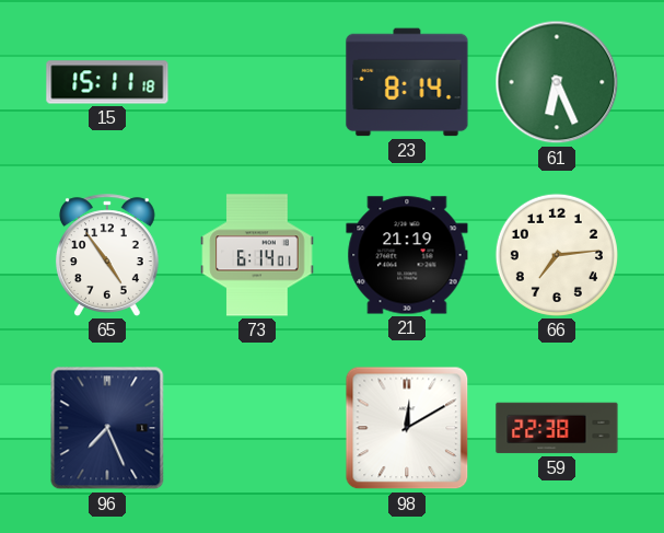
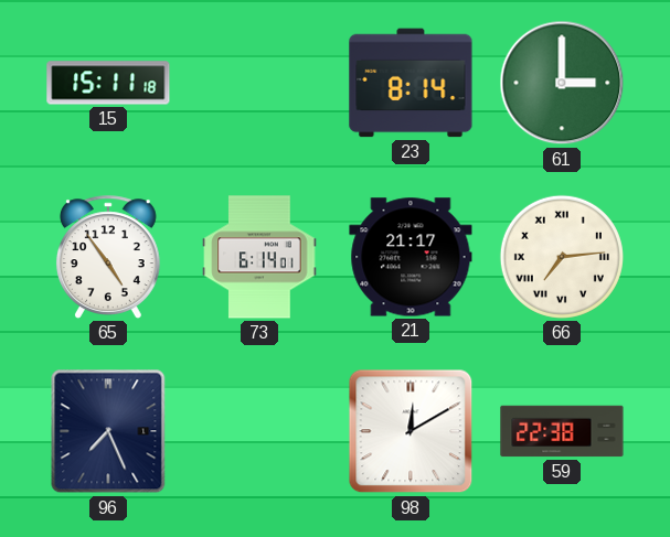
61: 6:26 -> 3:00 (562, 83)
21: 21:19 -> 21:17 (411, 257)
66 numerals: Arabic -> Roman (562, 257)
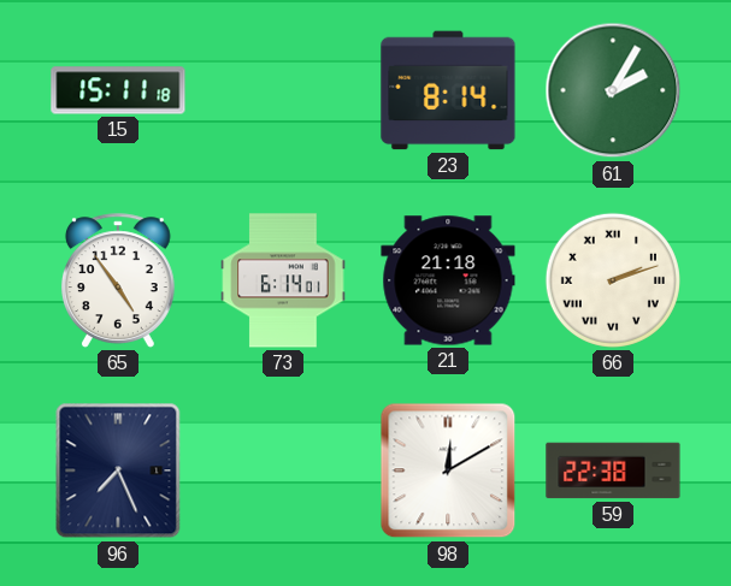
61: 3:00 -> 2:05 (613, 90)
21: 21:17 -> 21:18 (448, 280)
66: 7:14 -> 2:12 (613, 280)
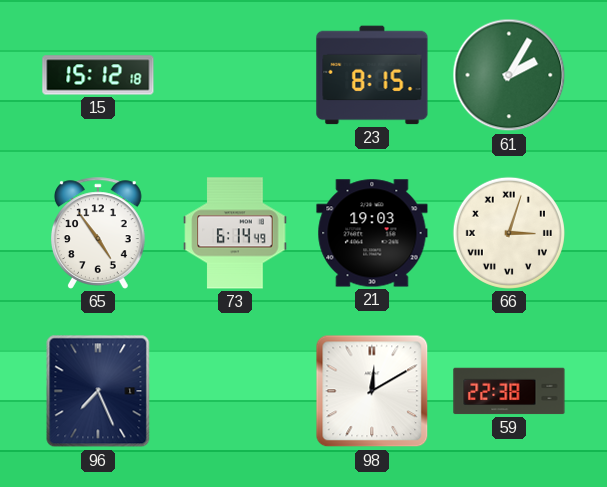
15: 15:11 -> 15:12 (98, 75)
23: 8:14 -> 8:15 (372, 75)
73: 6:14:01 -> 6:14:49 (235, 233)
21: 21:18 -> 19:03 (372, 233)
66: 2:12 -> 3:03 (509, 233)
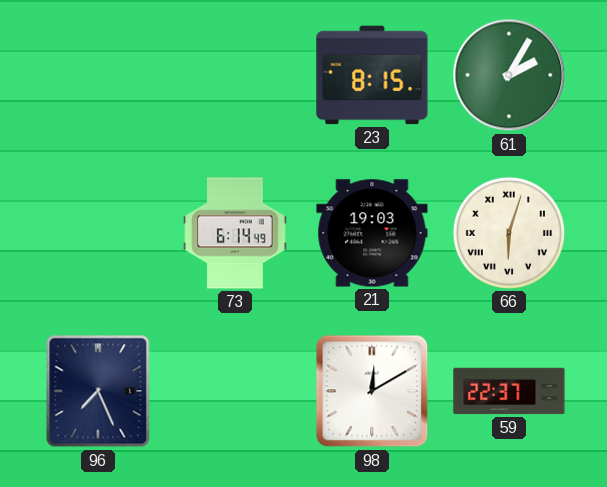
15: 15:12 -> none (98, 75)
65: 4:54 -> none (98, 233)
66: 3:03 -> 6:03 (509, 233)
59: 22:38 -> 22:37 (509, 391)
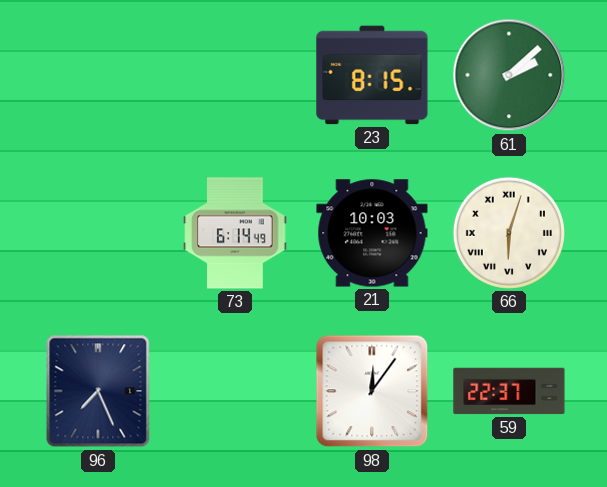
61: 2:05 -> 2:08 (509, 75)
21: 19:03 -> 10:03 (372, 233)
98: 12:10 -> 12:06 (372, 391)
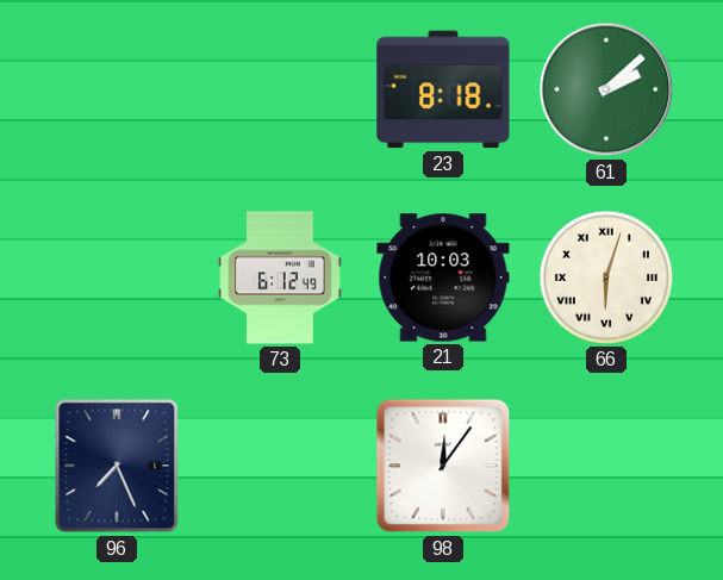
23: 8:15 -> 8:18 (443, 89)
73: 6:14 -> 6:12 (280, 277)
59: 22:37 -> none (509, 391)
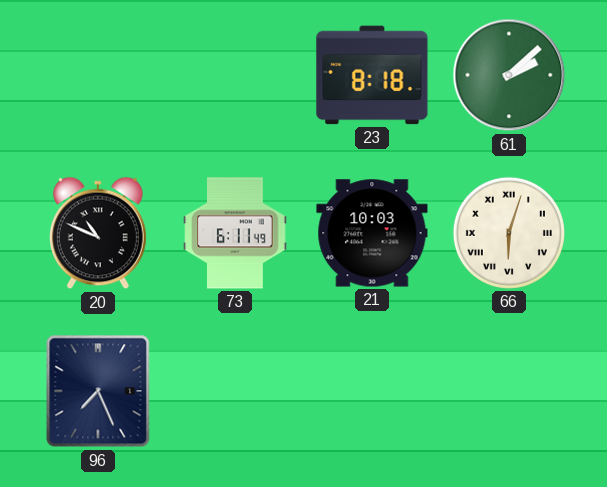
20: none -> 10:49 (98, 233)
73: 6:12 -> 6:11 (235, 233)
98: 12:06 -> none (443, 466)
